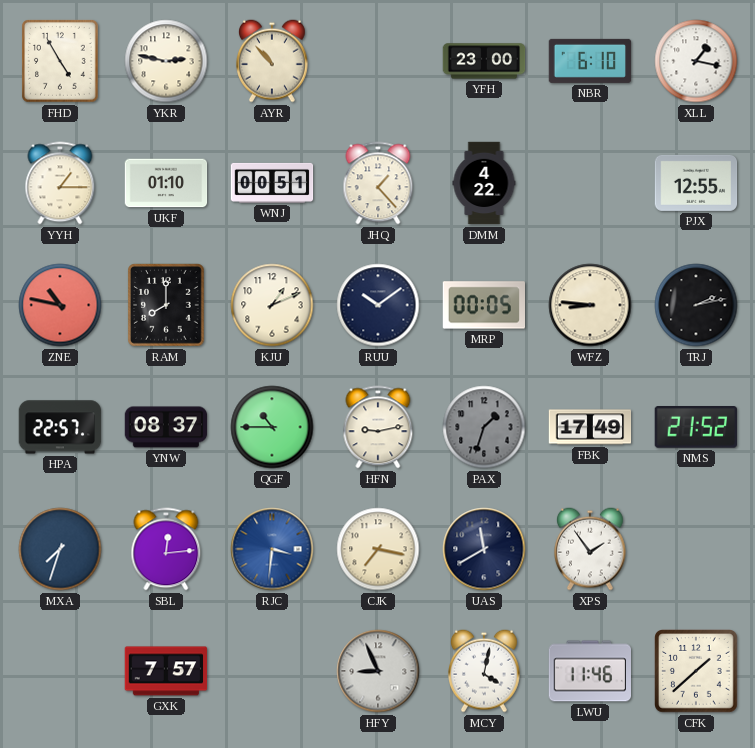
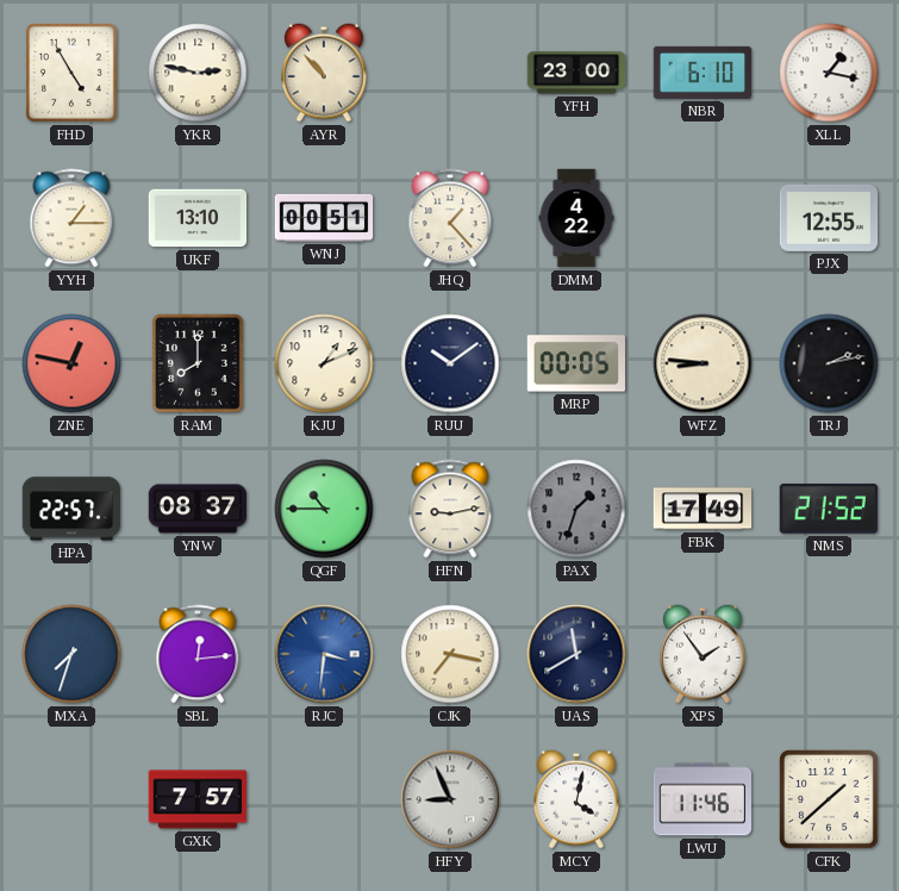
UKF: 01:10 -> 13:10 (198, 218)
ZNE: 10:47 -> 12:47 (71, 363)
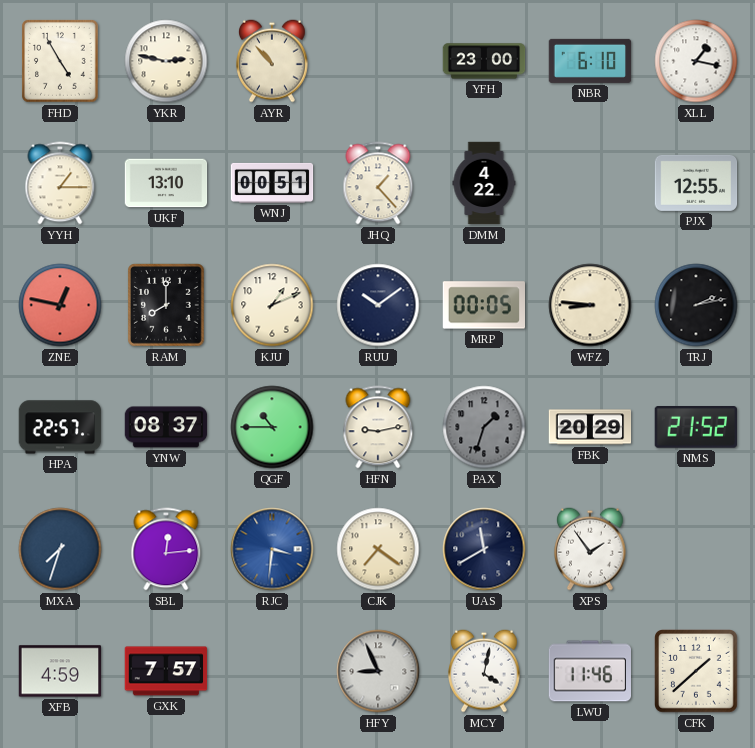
FBK: 17:49 -> 20:29 (590, 427)
CJK: 7:17 -> 7:21 (378, 549)
XFB: none -> 4:59 (60, 671)
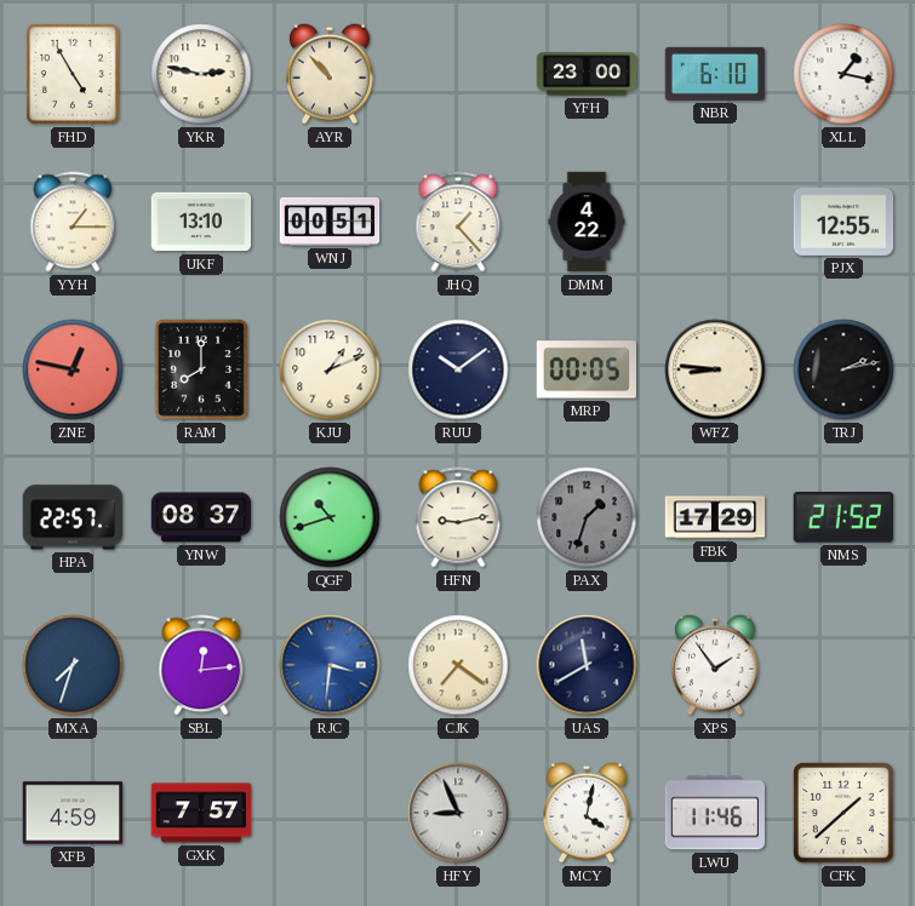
QGF: 10:45 -> 10:42 (330, 517)
FBK: 20:29 -> 17:29 (715, 517)
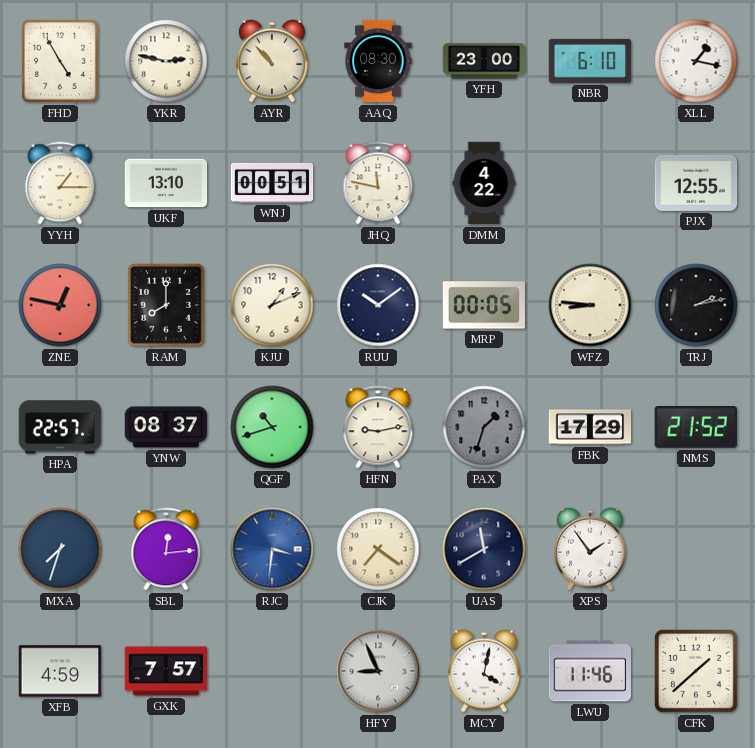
AAQ: none -> 08:30 (378, 61)
JHQ: 1:23 -> 11:47 (378, 183)
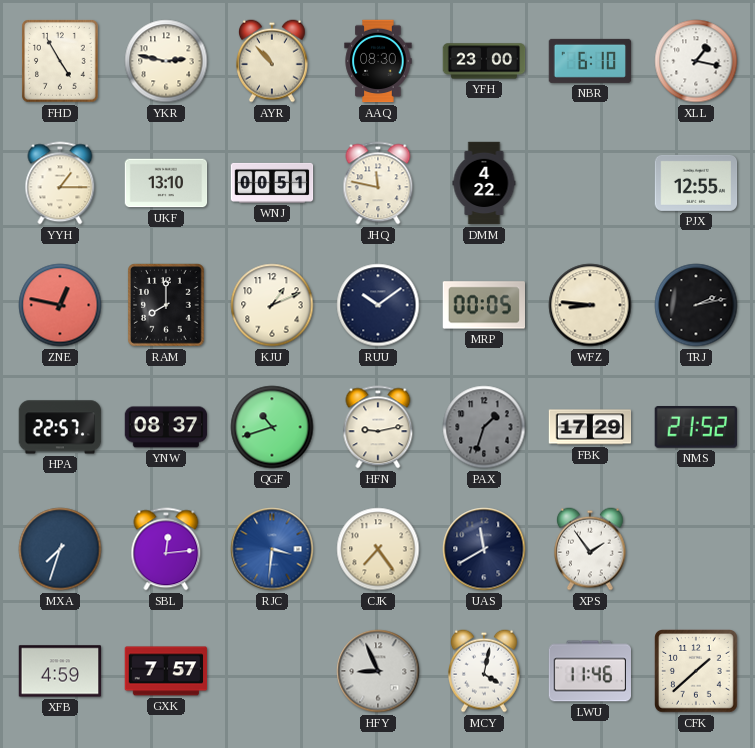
CJK: 7:21 -> 7:24 (378, 549)
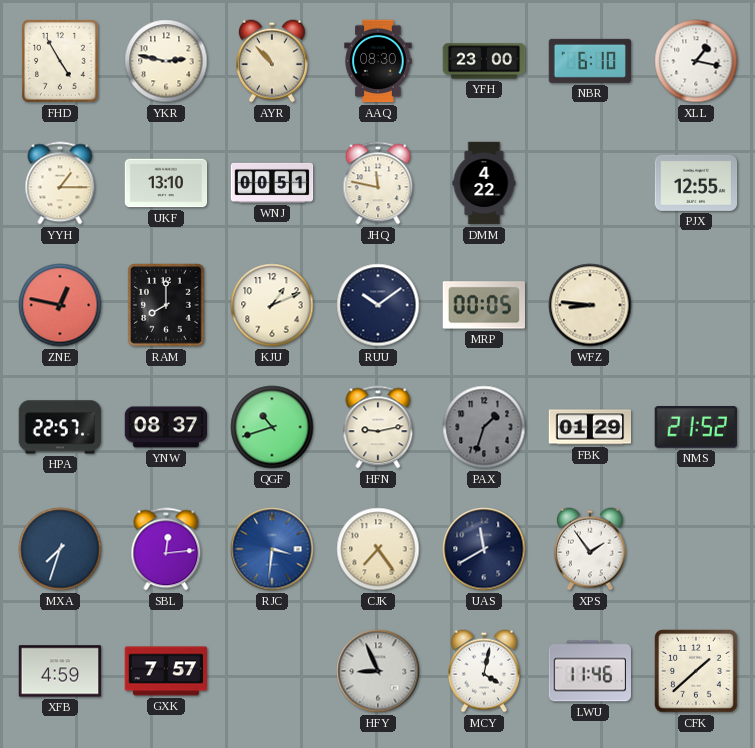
TRJ: 2:13 -> none (696, 305)
FBK: 17:29 -> 01:29 (590, 427)
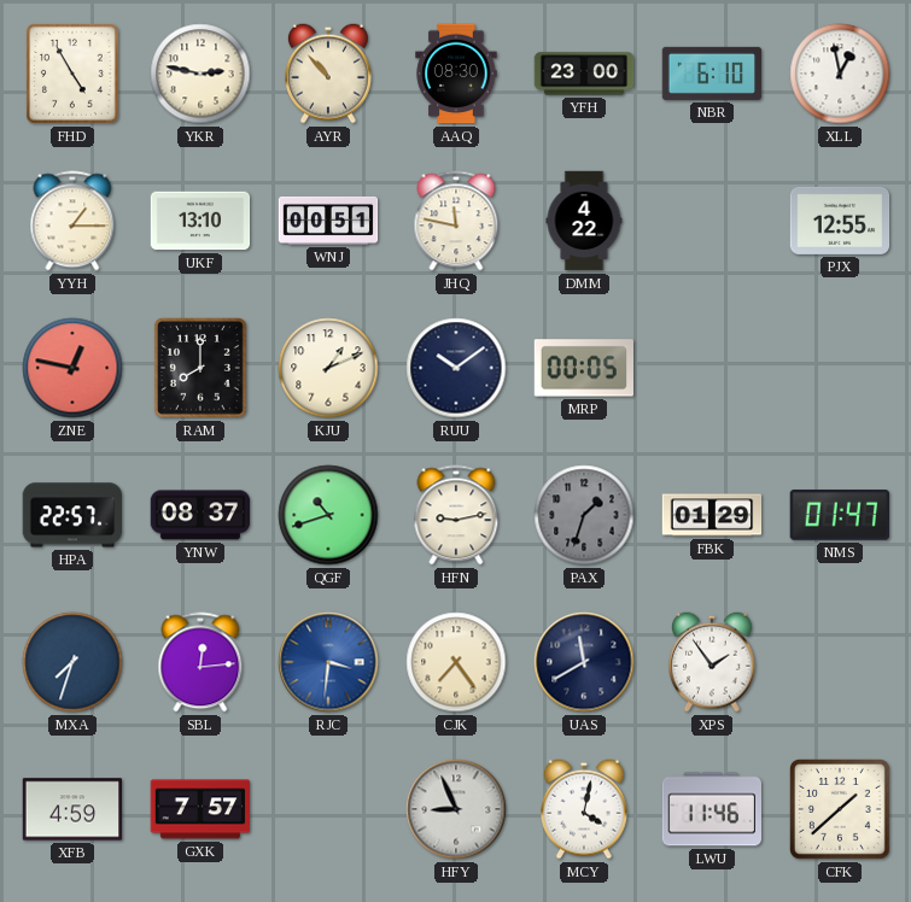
XLL: 1:17 -> 12:58 (840, 74)
WFZ: 8:46 -> none (590, 305)
NMS: 21:52 -> 01:47 (839, 515)
